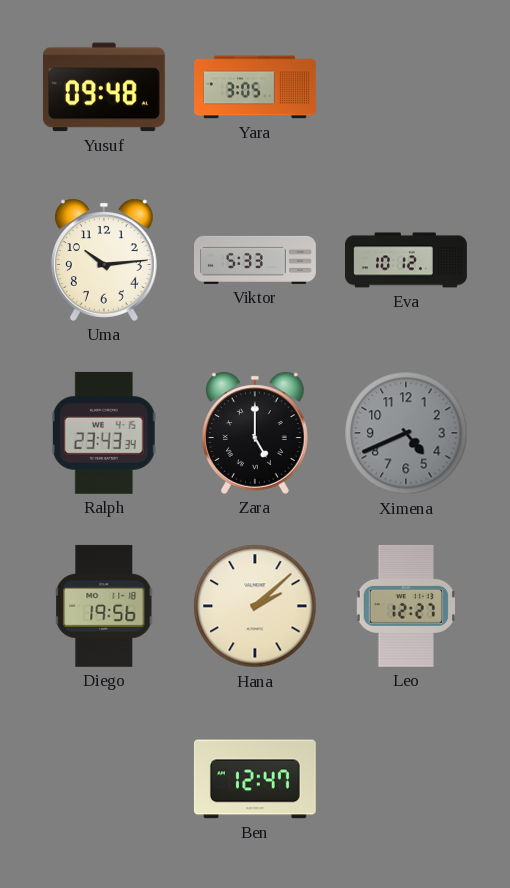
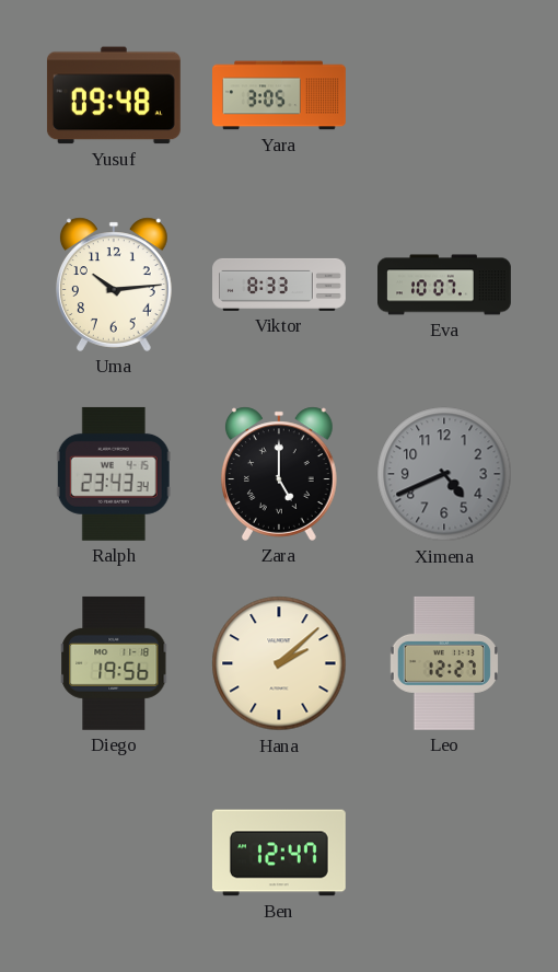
Viktor: 5:33 -> 8:33 (280, 285)
Eva: 10:12 -> 10:07 (445, 285)
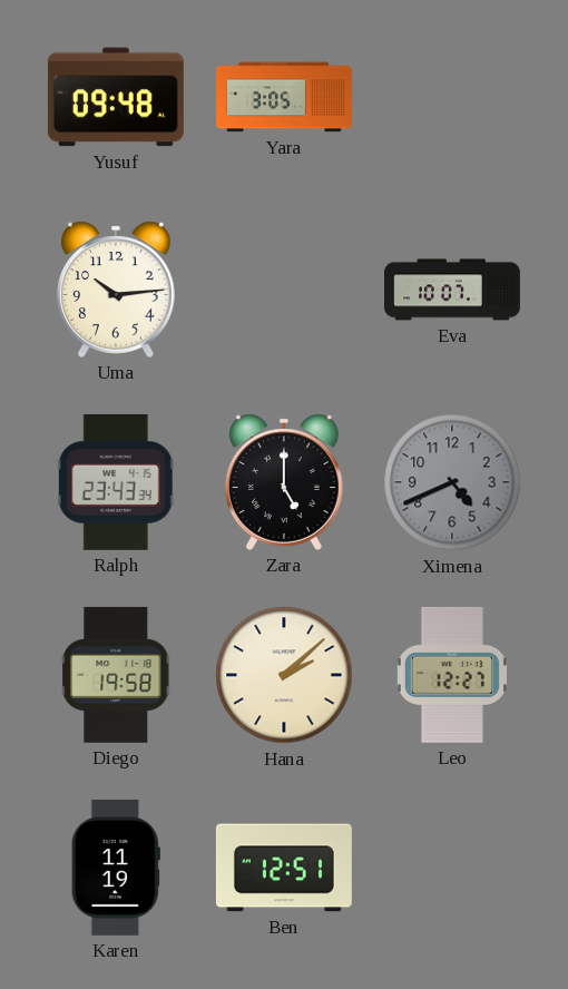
Viktor: 8:33 -> none (280, 285)
Diego: 19:56 -> 19:58 (117, 675)
Karen: none -> 11:19 (116, 868)
Ben: 12:47 -> 12:51 (284, 868)
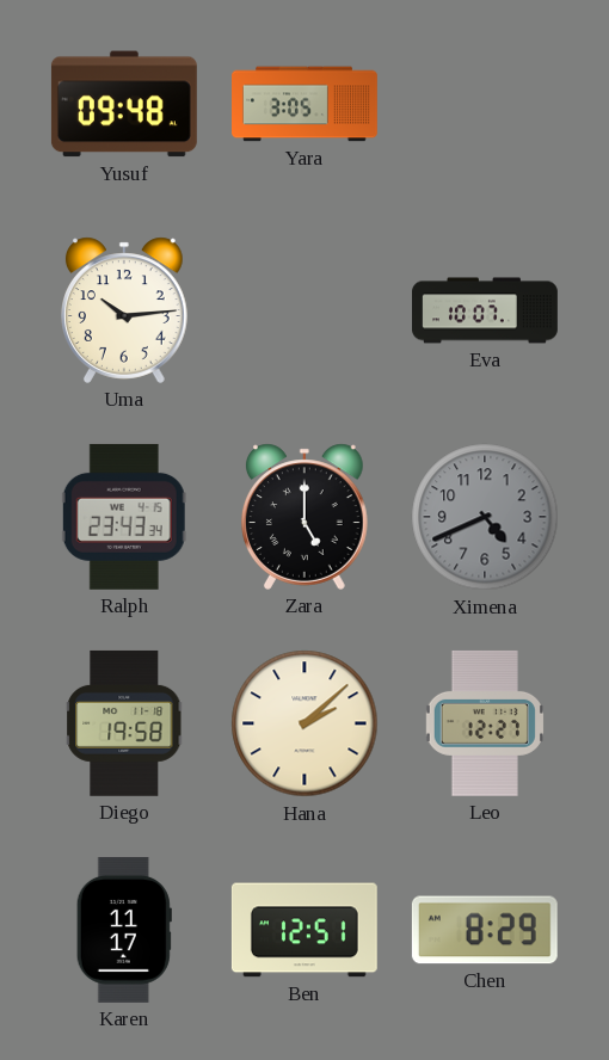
Karen: 11:19 -> 11:17 (124, 930)
Chen: none -> 8:29 (485, 930)
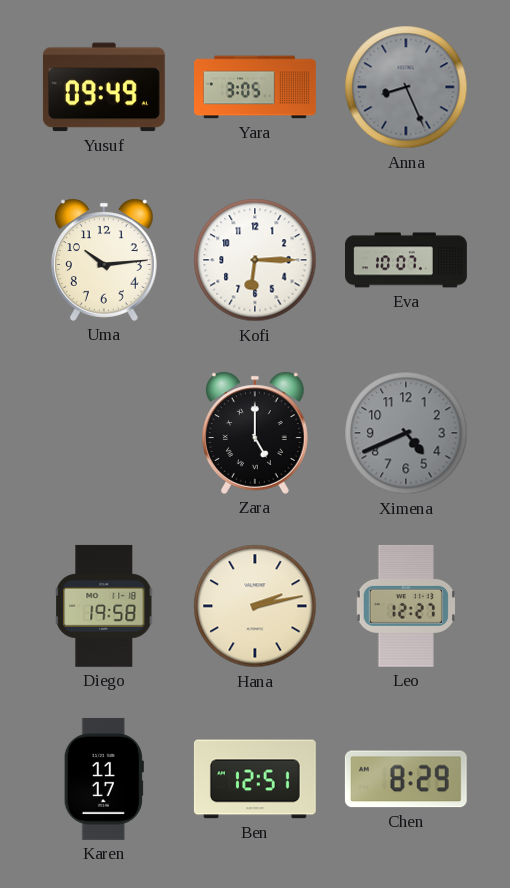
Yusuf: 09:48 -> 09:49 (104, 87)
Anna: none -> 8:26 (406, 87)
Kofi: none -> 6:15 (255, 260)
Ralph: 23:43 -> none (124, 517)
Hana: 2:08 -> 2:13 (255, 606)
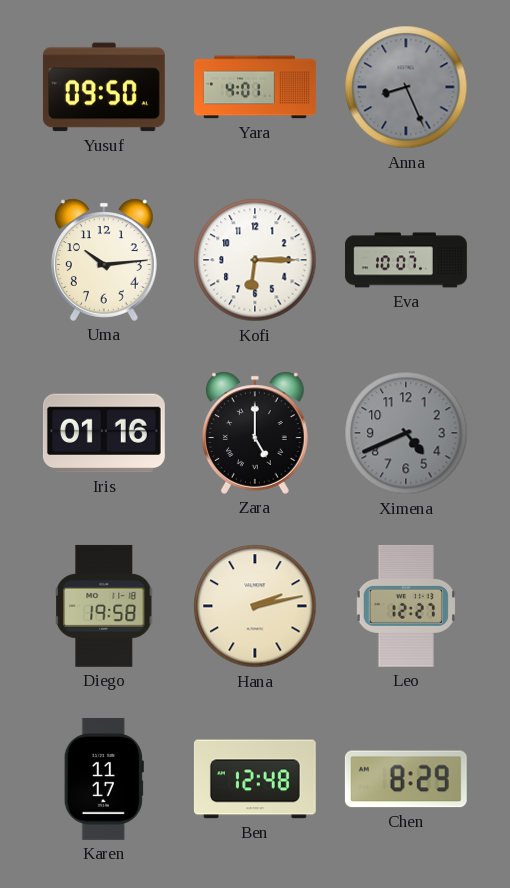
Yusuf: 09:49 -> 09:50 (104, 87)
Yara: 3:05 -> 4:01 (256, 87)
Iris: none -> 01:16 (104, 433)
Ben: 12:51 -> 12:48 (255, 779)
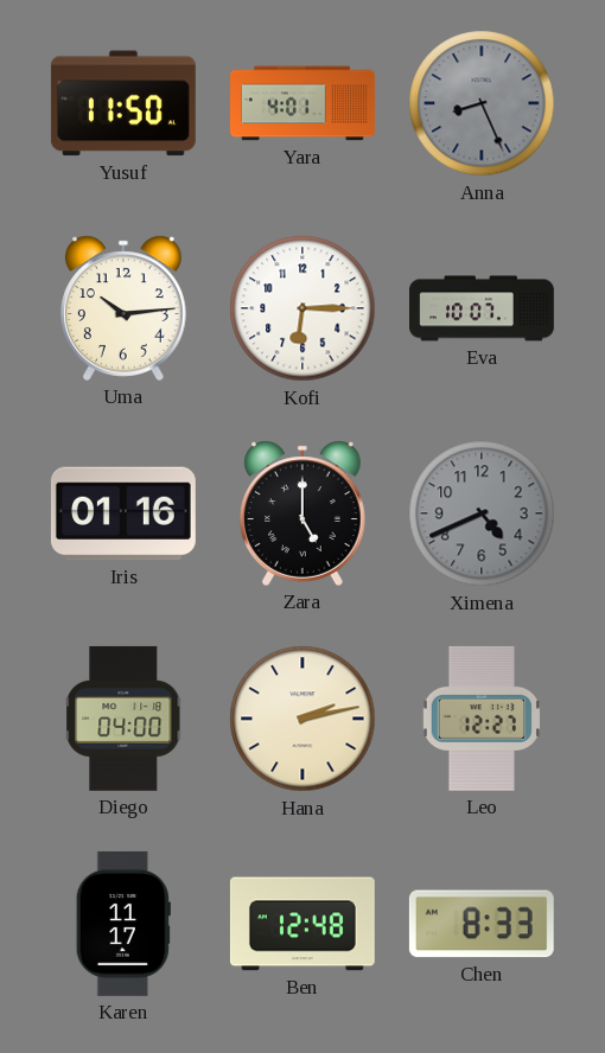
Yusuf: 09:50 -> 11:50 (123, 103)
Diego: 19:58 -> 04:00 (125, 719)
Chen: 8:29 -> 8:33 (482, 924)
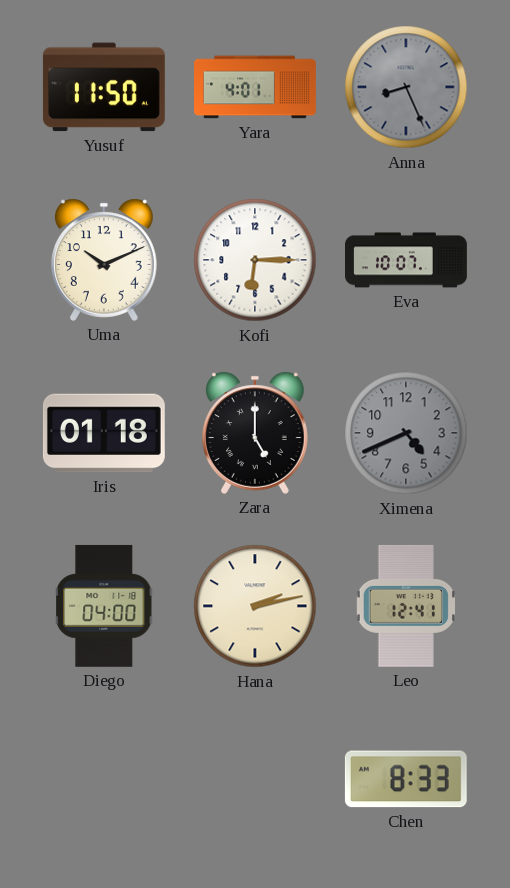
Uma: 10:14 -> 10:11 (105, 260)
Iris: 01:16 -> 01:18 (104, 433)
Leo: 12:27 -> 12:41 (406, 606)
Karen: 11:17 -> none (123, 924)
Ben: 12:48 -> none (302, 924)
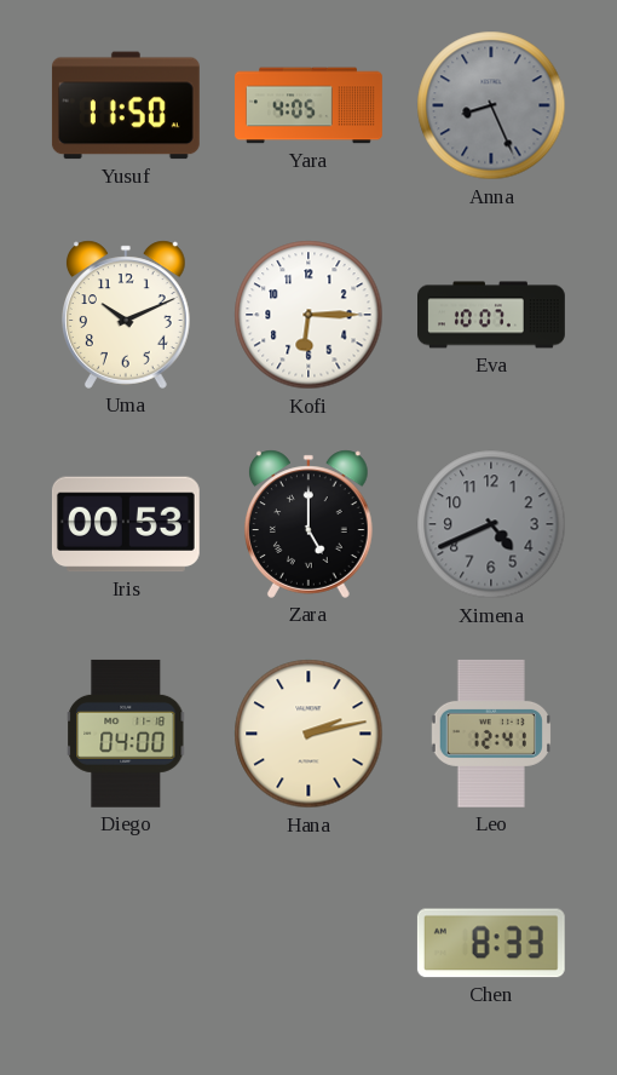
Yara: 4:01 -> 4:05 (310, 105)
Iris: 01:18 -> 00:53 (126, 524)
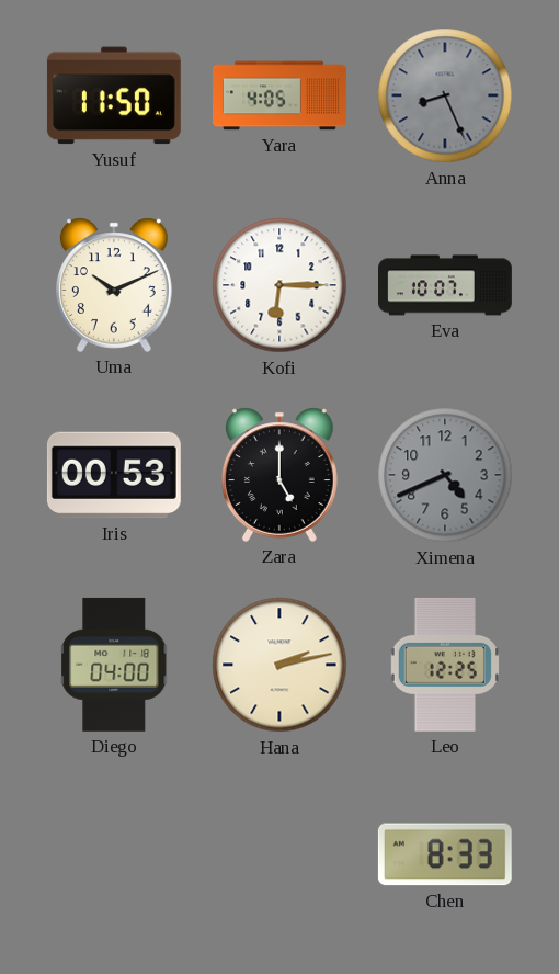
Leo: 12:41 -> 12:25 (445, 665)
